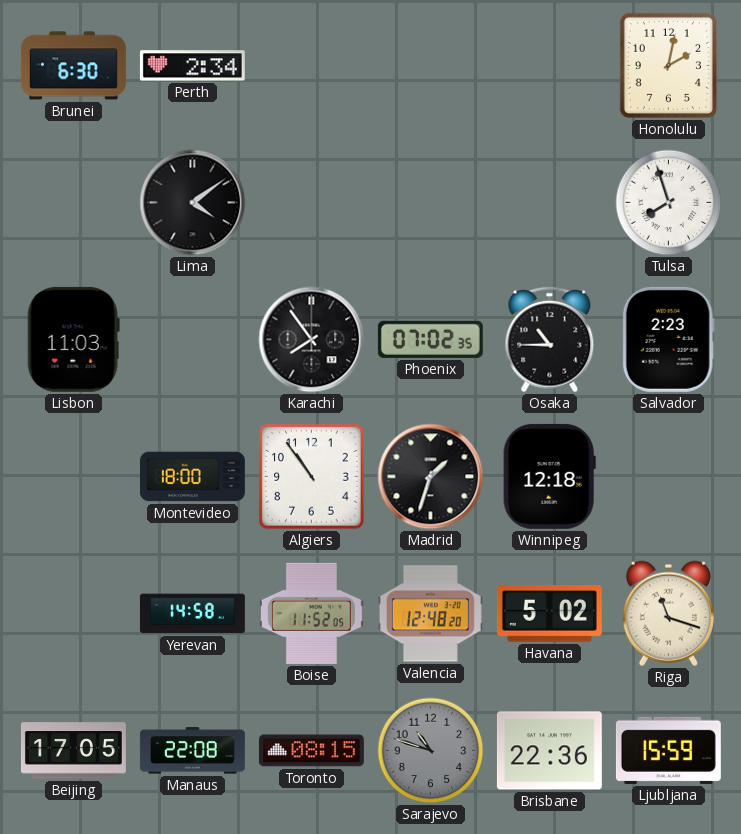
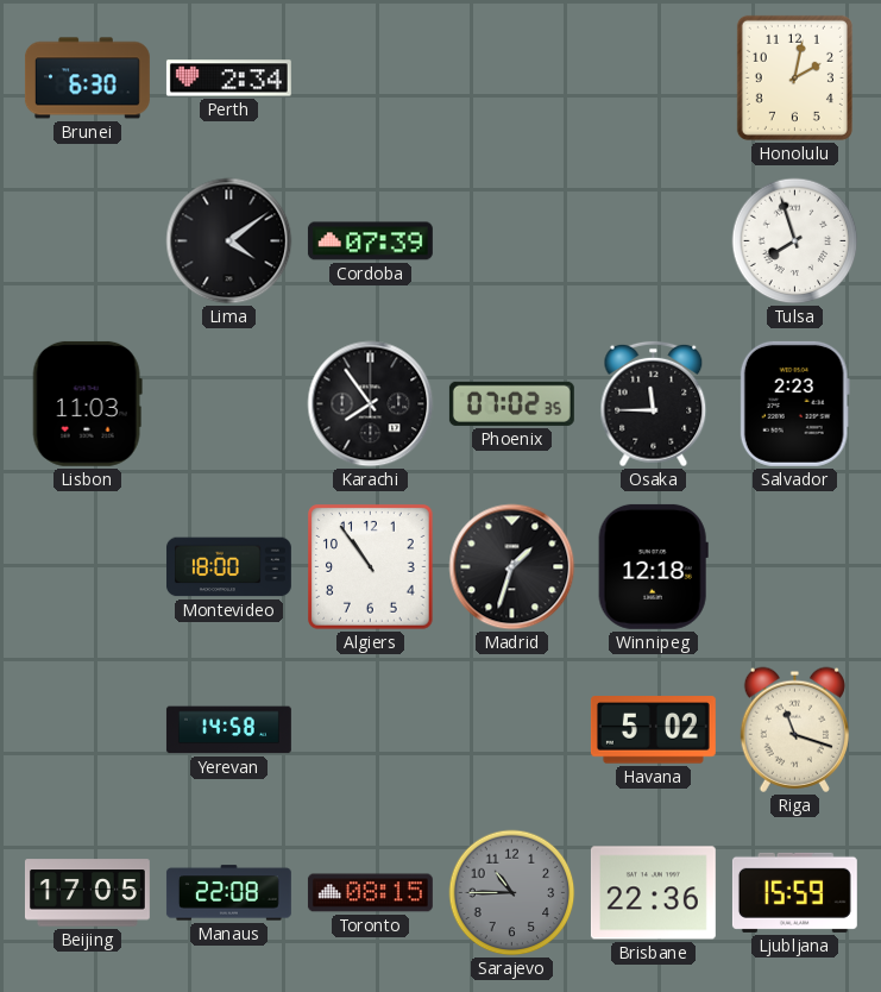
Cordoba: none -> 07:39 (370, 241)
Osaka: 10:45 -> 11:45 (654, 404)
Boise: 11:52 -> none (311, 613)
Valencia: 12:48 -> none (430, 614)
Sarajevo: 10:48 -> 10:45 (512, 893)
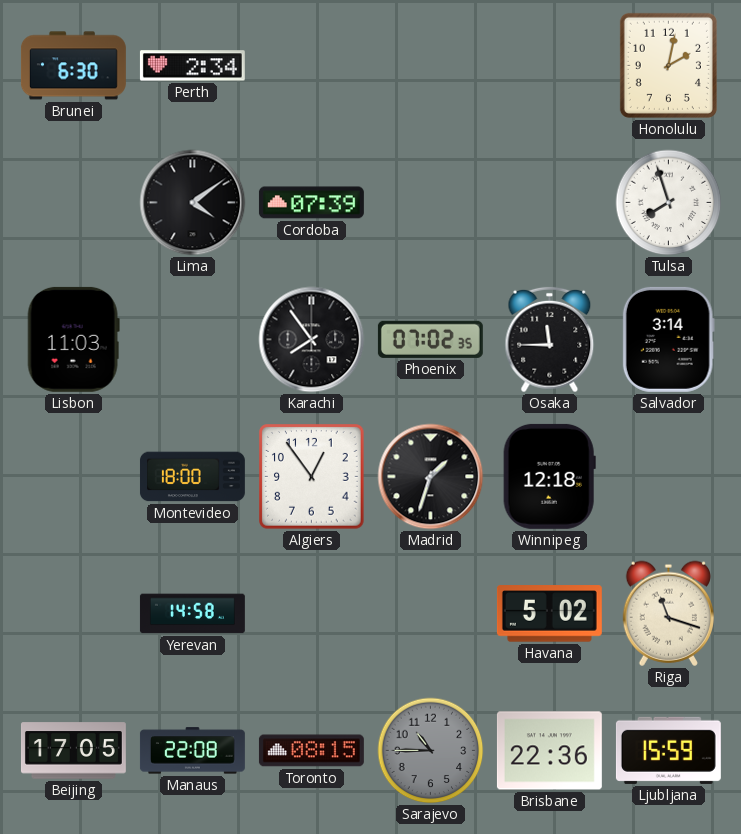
Salvador: 2:23 -> 3:14 (668, 339)
Algiers: 10:54 -> 12:54 (312, 477)
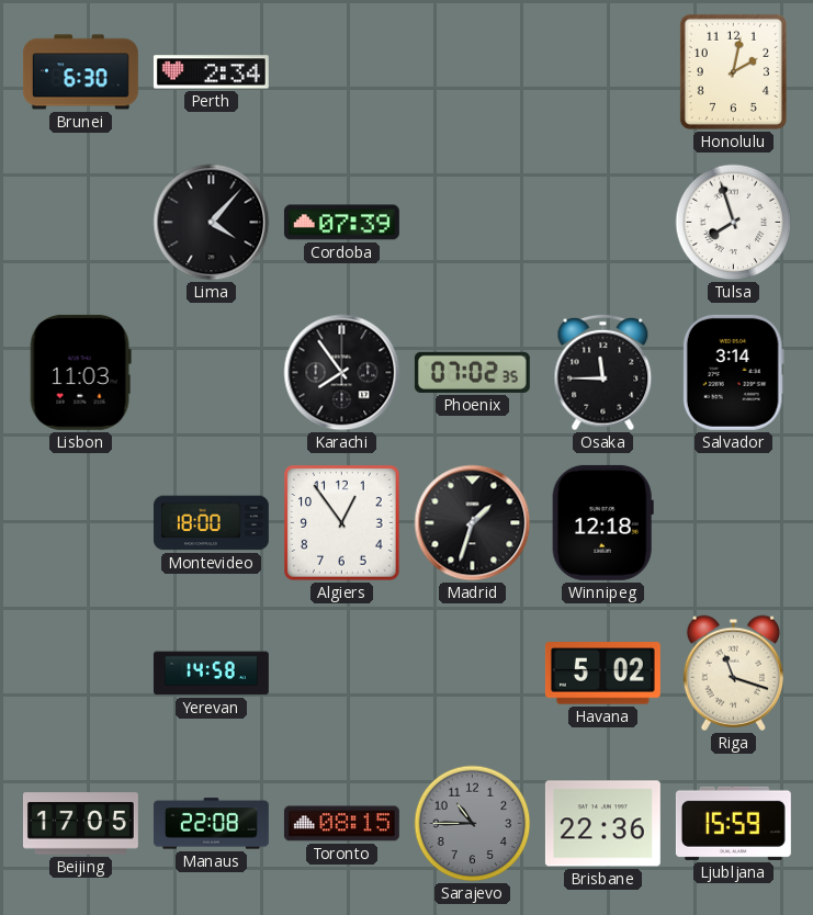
Lima: 4:09 -> 4:07 (212, 223)
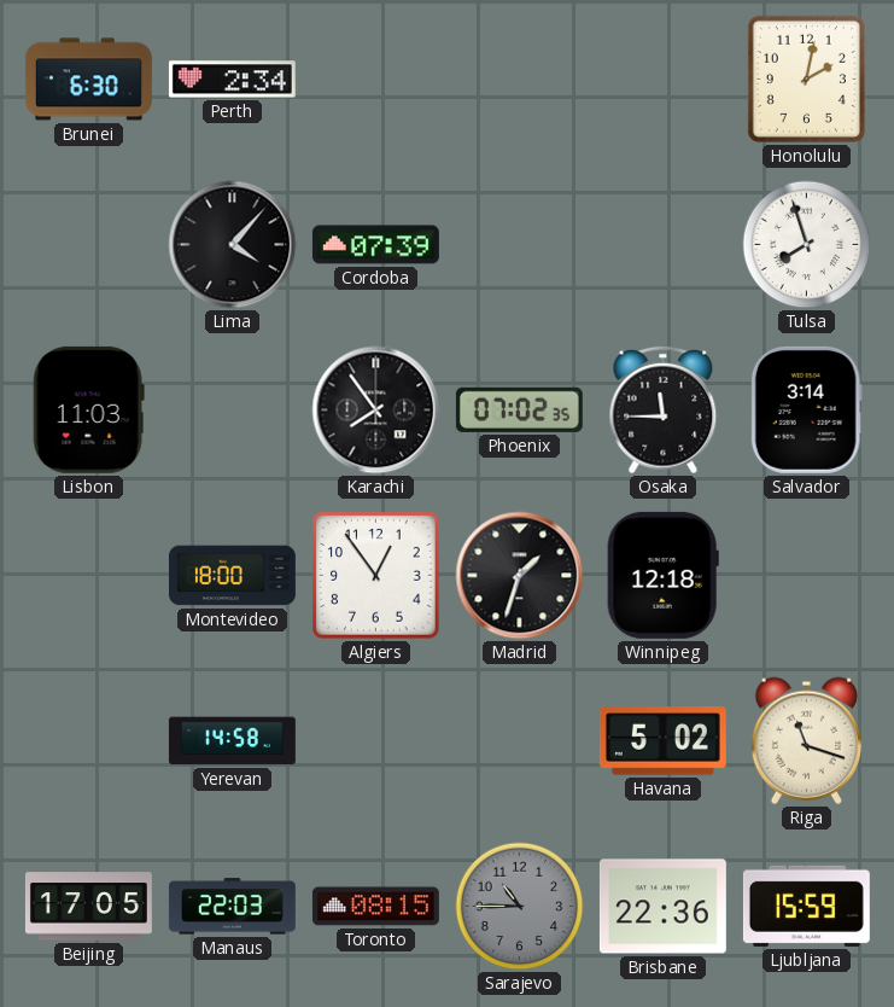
Manaus: 22:08 -> 22:03 (232, 907)
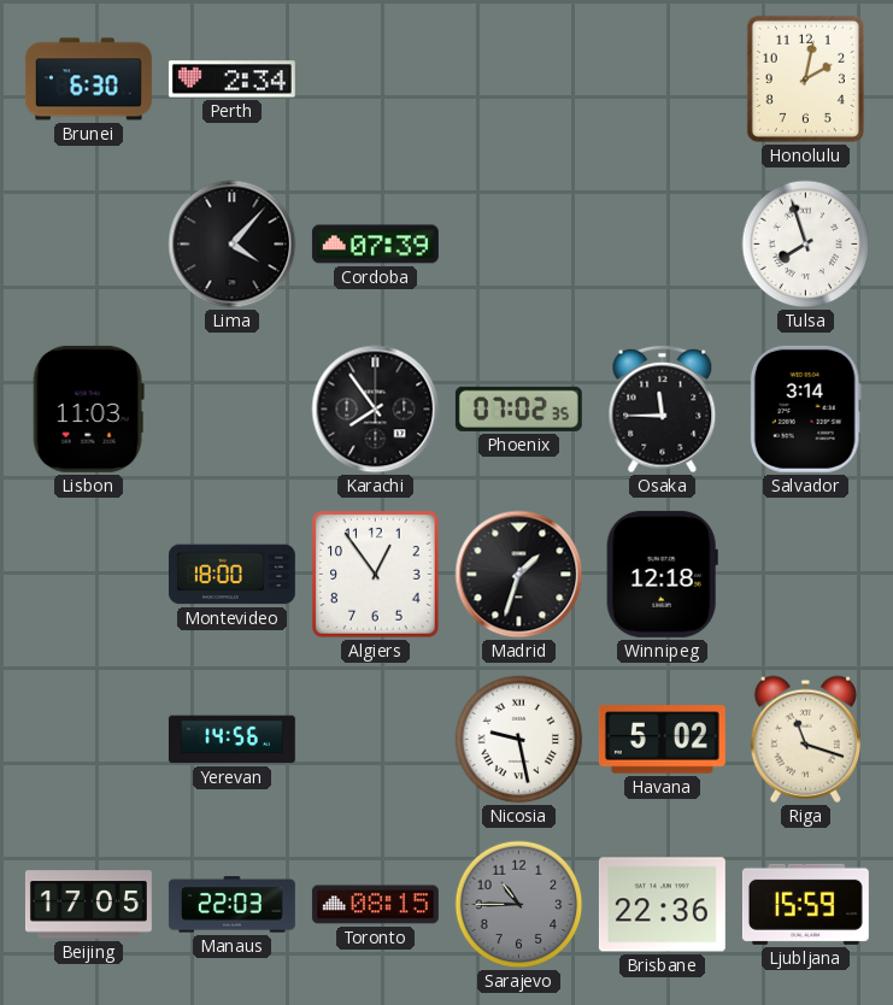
Yerevan: 14:58 -> 14:56 (231, 740)
Nicosia: none -> 9:28 (519, 740)
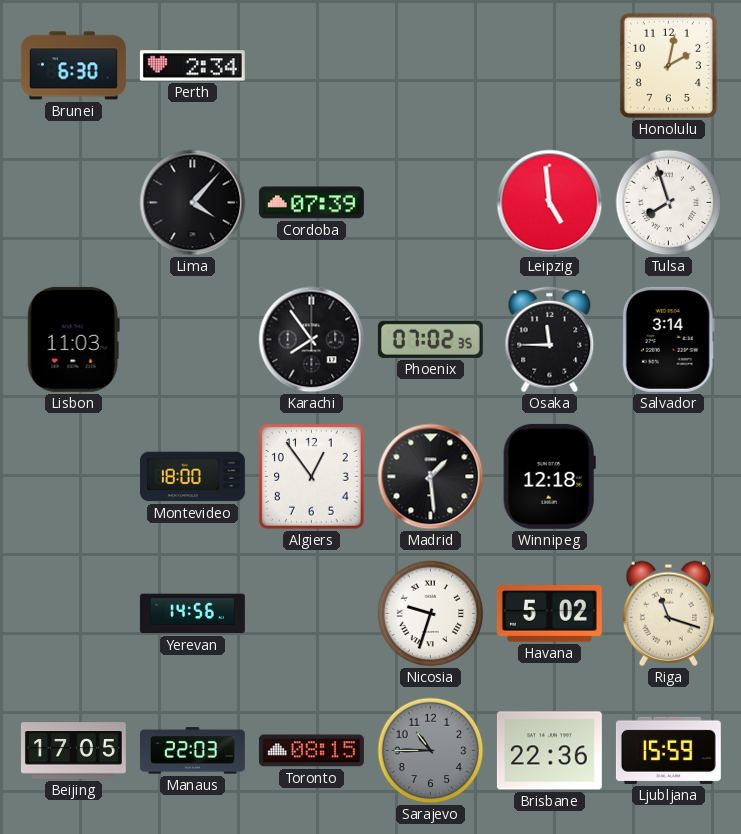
Leipzig: none -> 4:59 (550, 203)
Madrid: 1:33 -> 1:29 (431, 477)
Nicosia: 9:28 -> 9:33 (431, 614)
